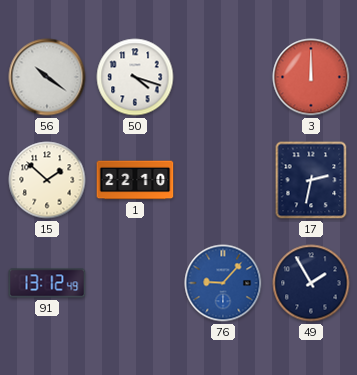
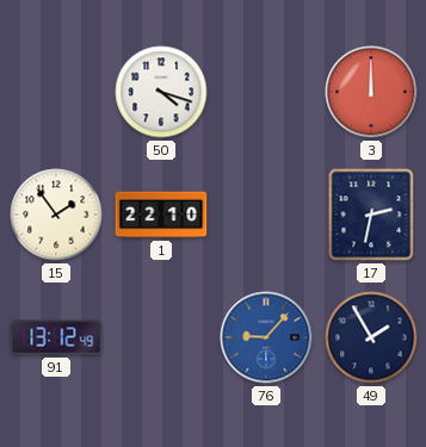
56: 10:21 -> none (47, 77)
15: 1:52 -> 1:54 (56, 215)
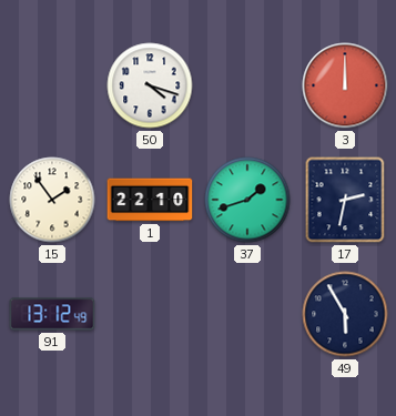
37: none -> 1:42 (247, 200)
76: 9:07 -> none (266, 337)
49: 1:55 -> 5:55 (345, 314)
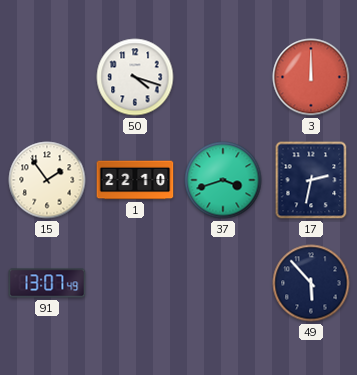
37: 1:42 -> 3:42 (223, 180)
91: 13:12 -> 13:07 (47, 283)
49: 5:55 -> 5:53 (311, 283)
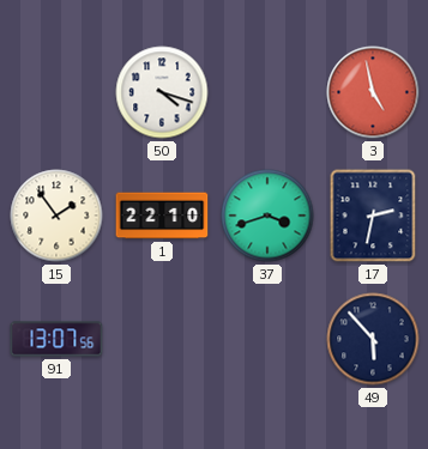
3: 12:00 -> 4:58 (373, 92)
91: 13:07:49 -> 13:07:56 (56, 339)
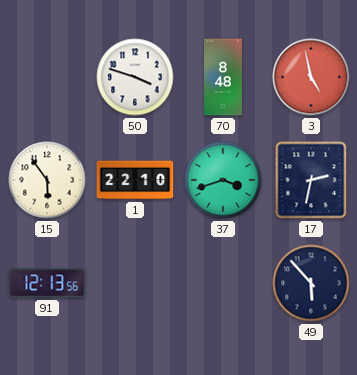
50: 4:18 -> 3:48 (135, 77)
70: none -> 8:48 (224, 77)
15: 1:54 -> 5:54 (47, 180)
91: 13:07 -> 12:13 (47, 283)
